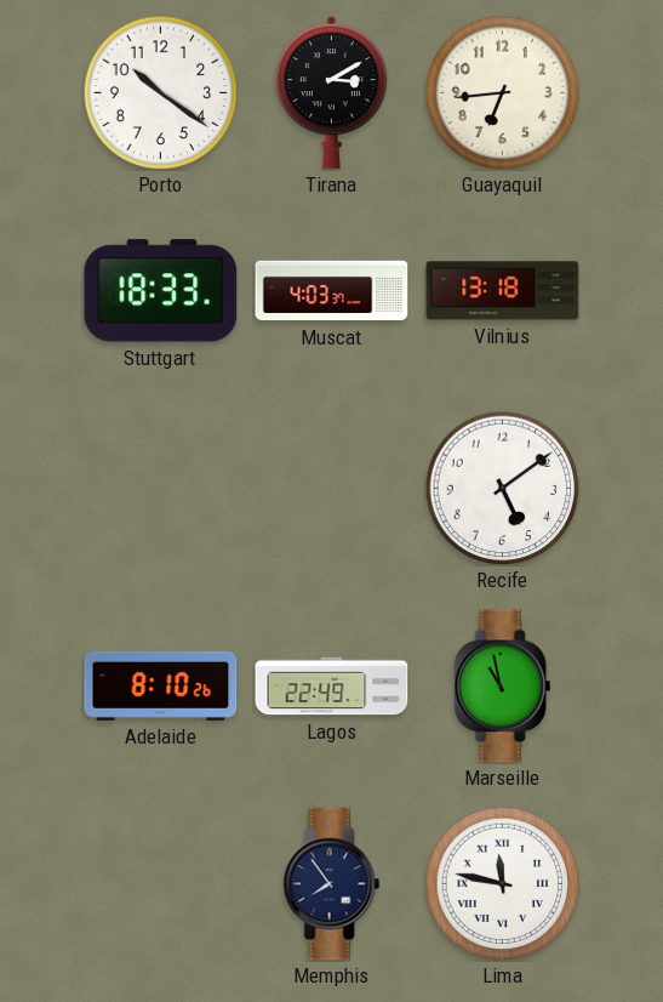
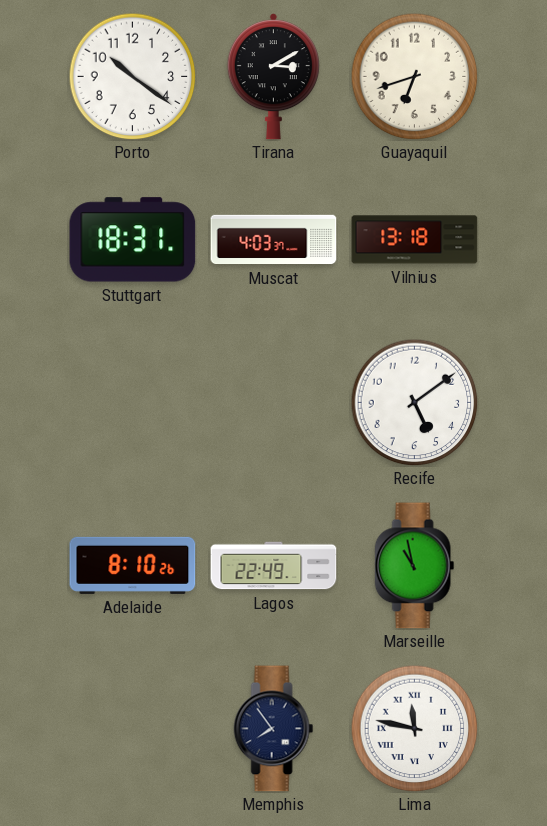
Guayaquil: 6:44 -> 6:42 (414, 76)
Stuttgart: 18:33 -> 18:31 (133, 240)
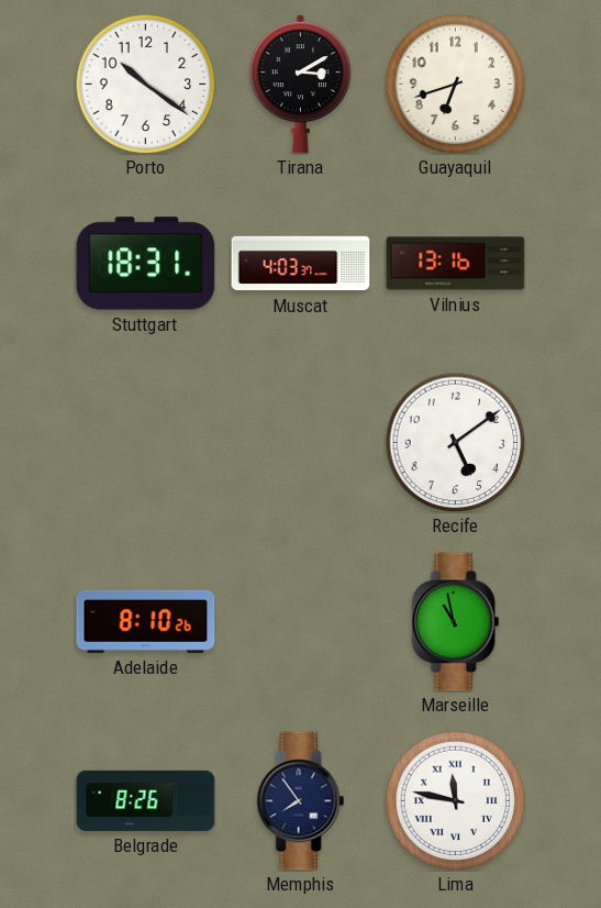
Vilnius: 13:18 -> 13:16 (456, 264)
Lagos: 22:49 -> none (274, 566)
Belgrade: none -> 8:26 (146, 800)
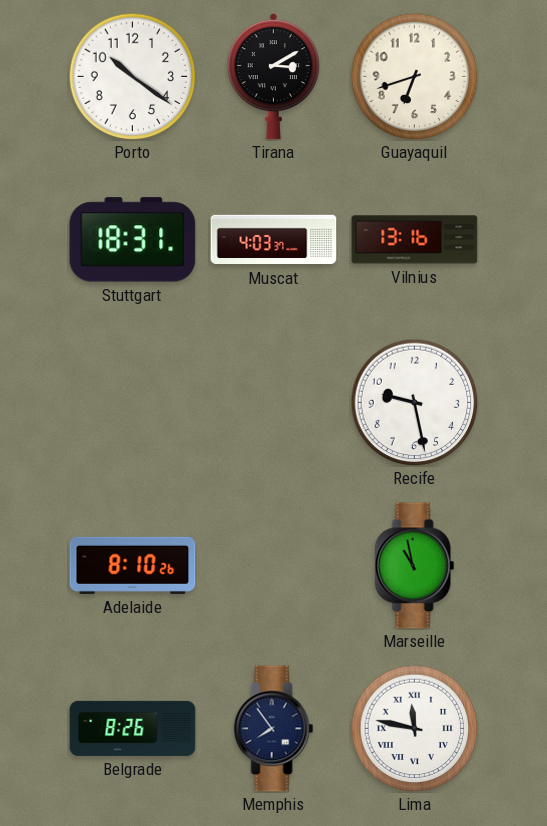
Recife: 5:09 -> 9:28 (414, 402)
